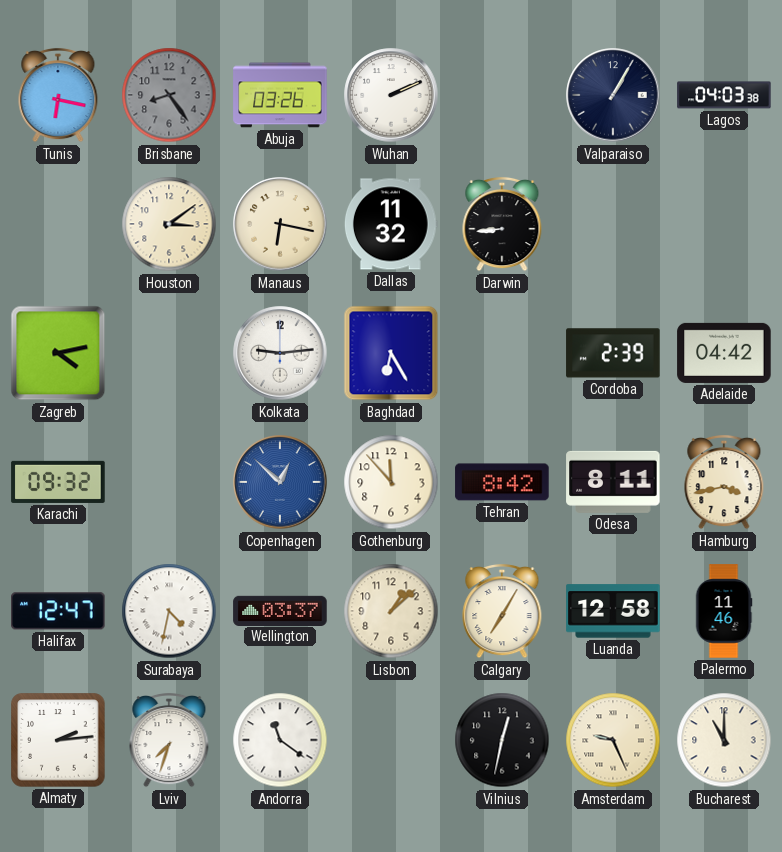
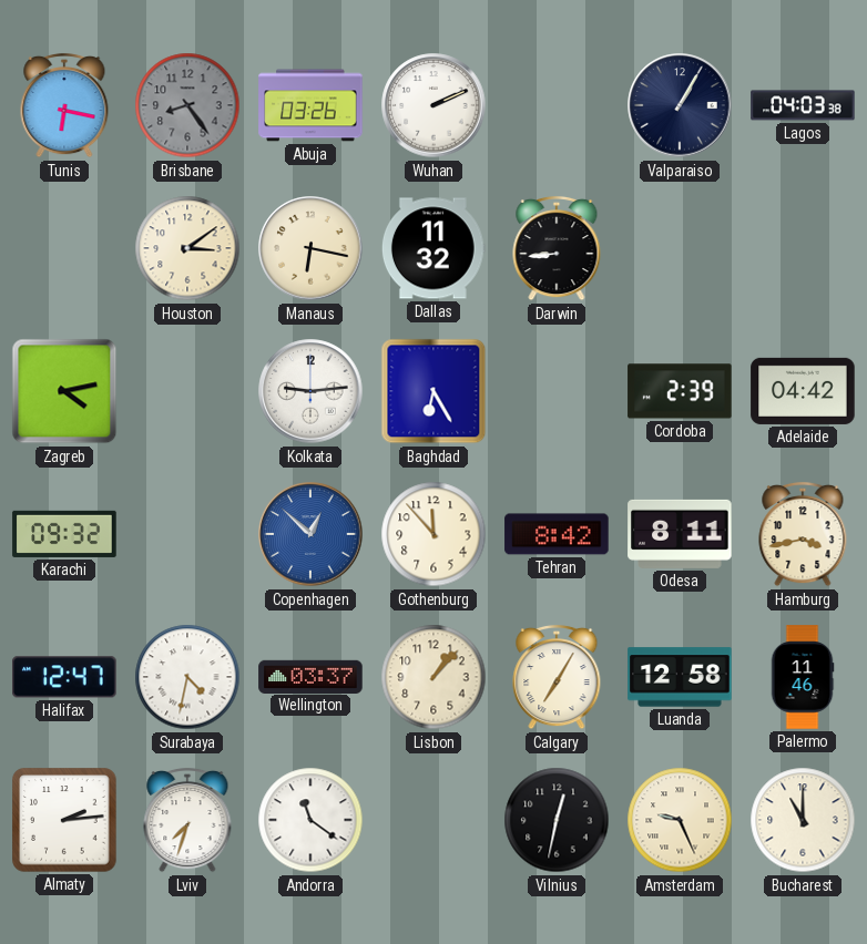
Lisbon: 1:08 -> 1:07 (433, 677)
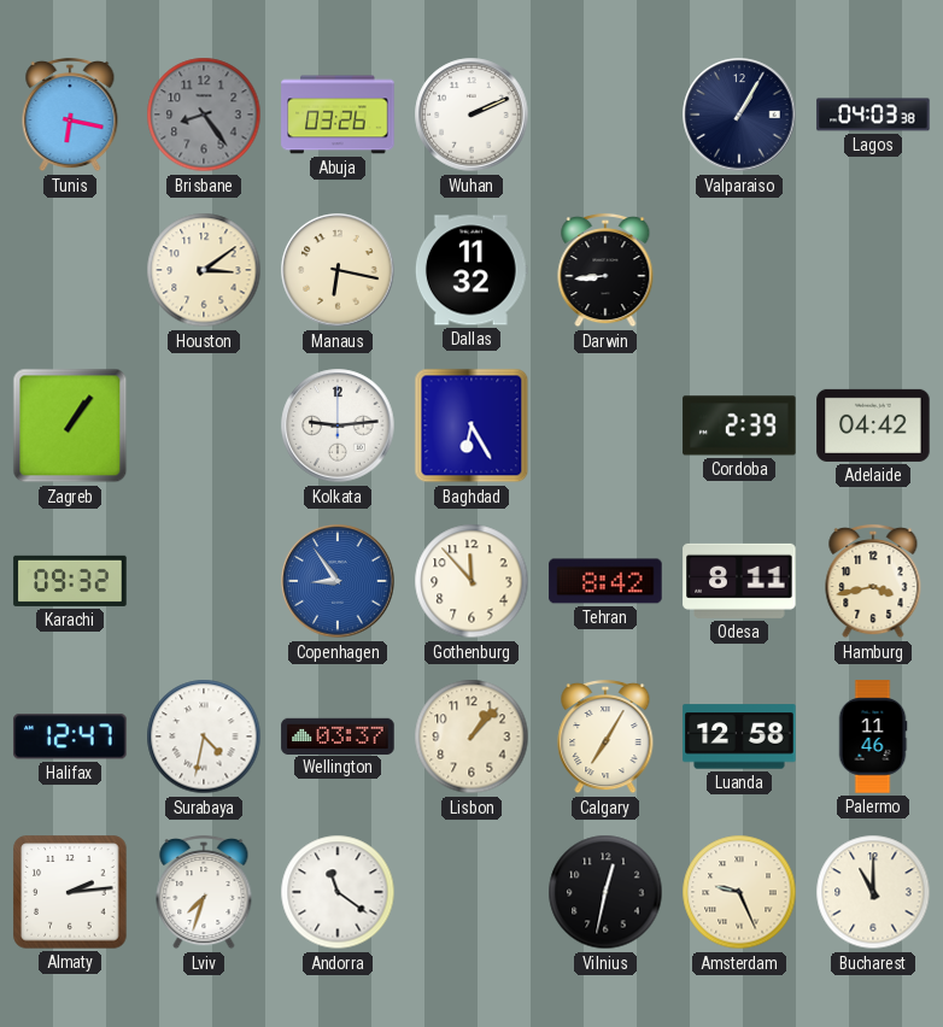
Zagreb: 4:13 -> 1:06 (70, 426)
Copenhagen: 12:52 -> 8:54 (338, 581)
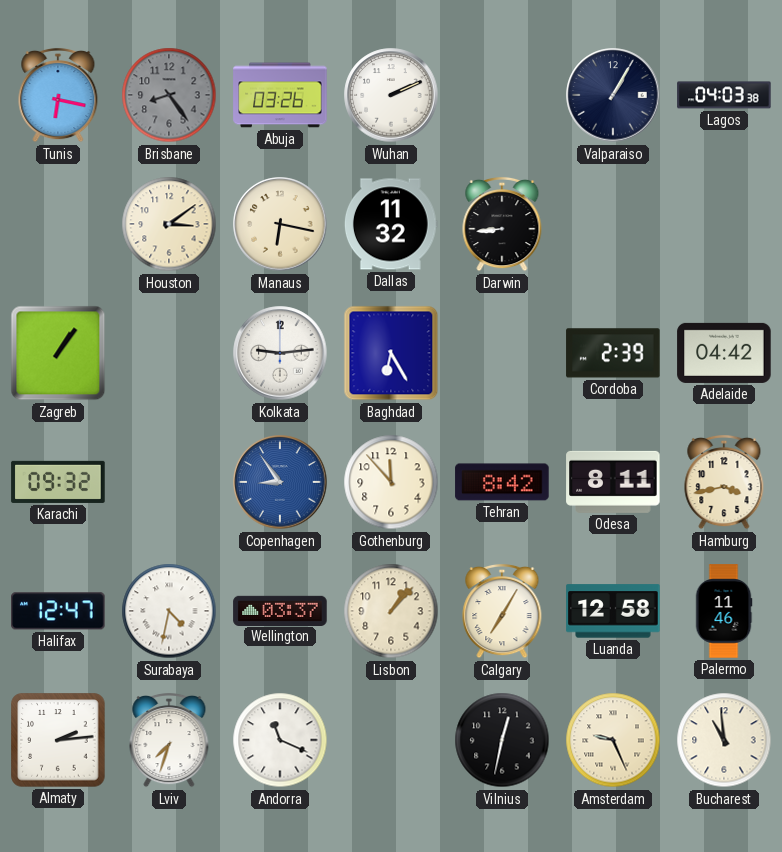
Andorra: 11:21 -> 11:19 (280, 740)
Bucharest: 11:00 -> 10:59 (724, 740)
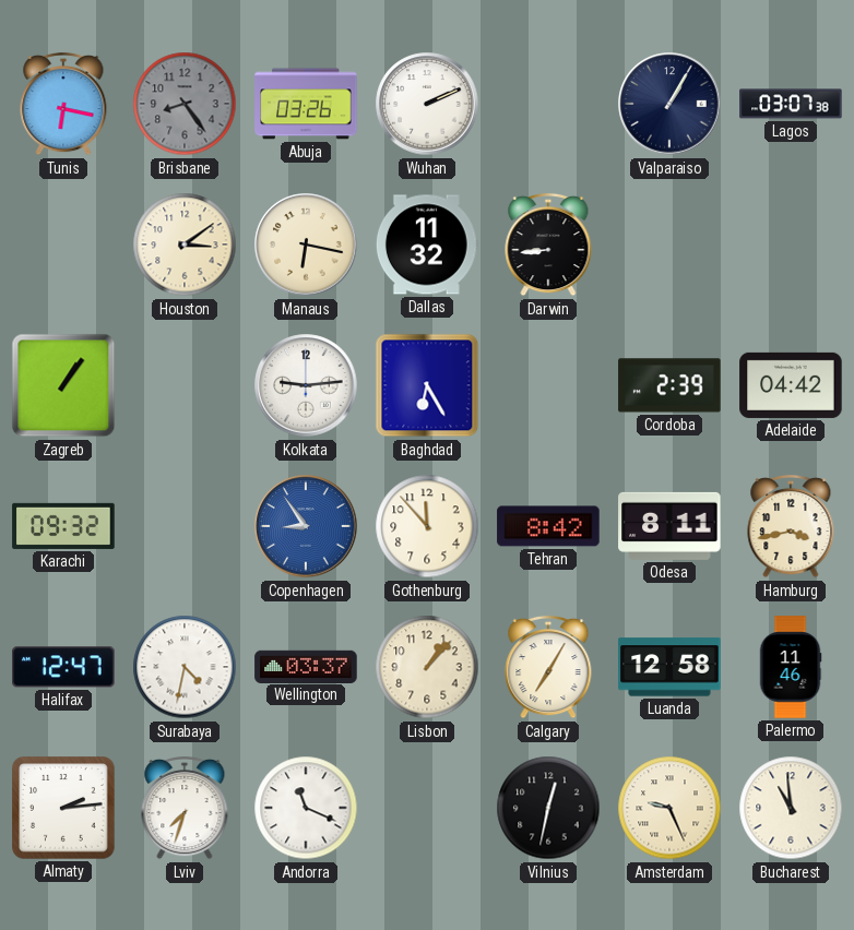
Lagos: 04:03 -> 03:07 (791, 104)
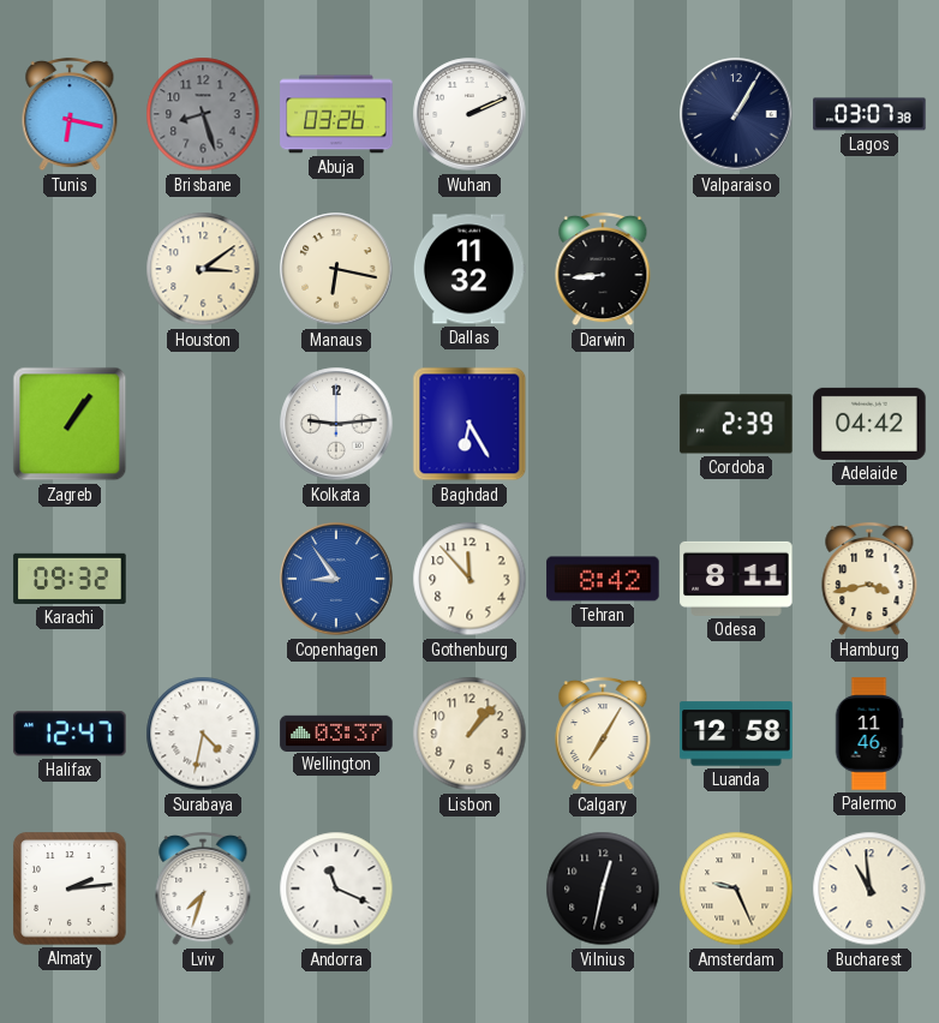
Brisbane: 8:24 -> 8:27 (203, 114)
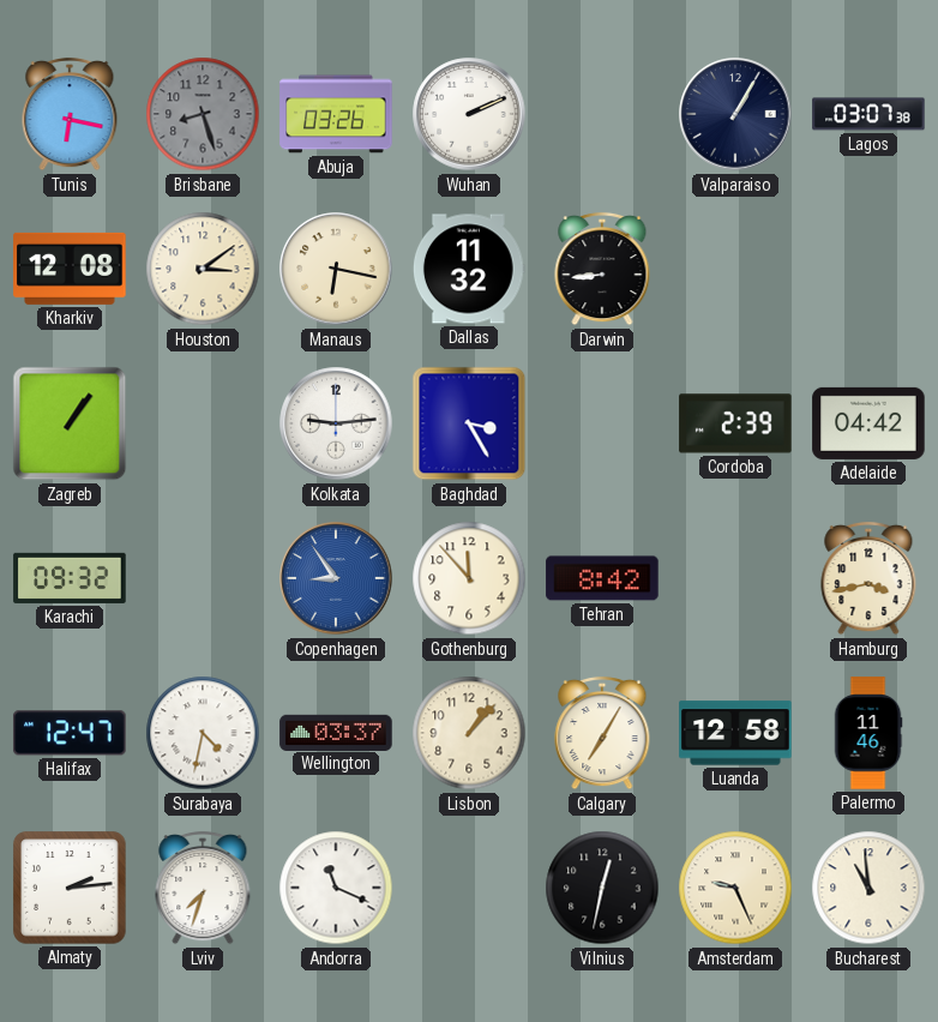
Kharkiv: none -> 12:08 (70, 269)
Baghdad: 6:25 -> 3:25 (469, 423)
Odesa: 8:11 -> none (736, 579)
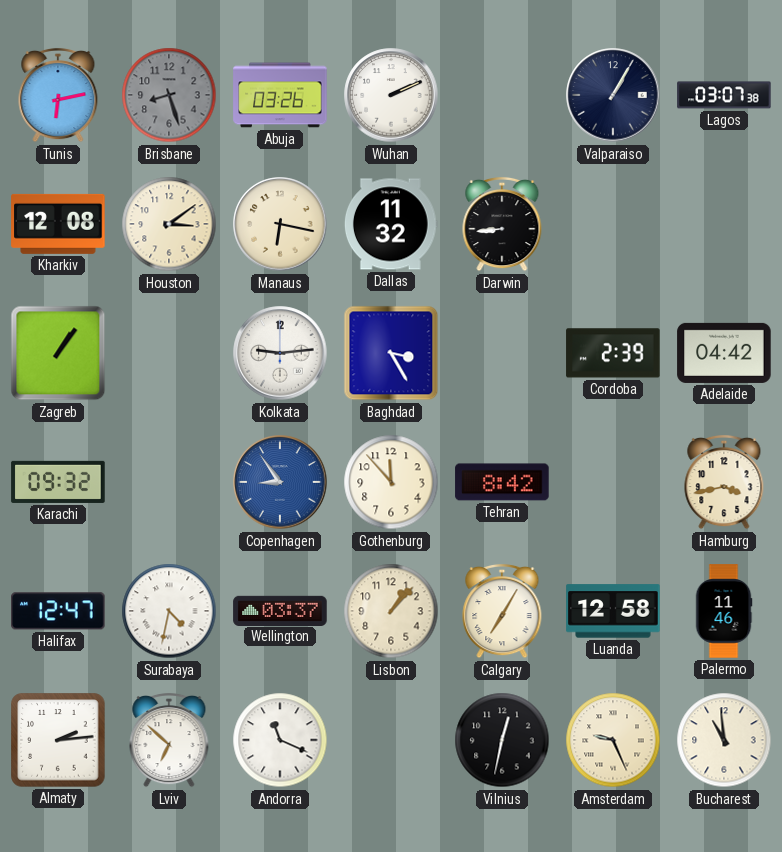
Tunis: 6:17 -> 6:13 (58, 95)
Lviv: 7:33 -> 6:52 (169, 740)
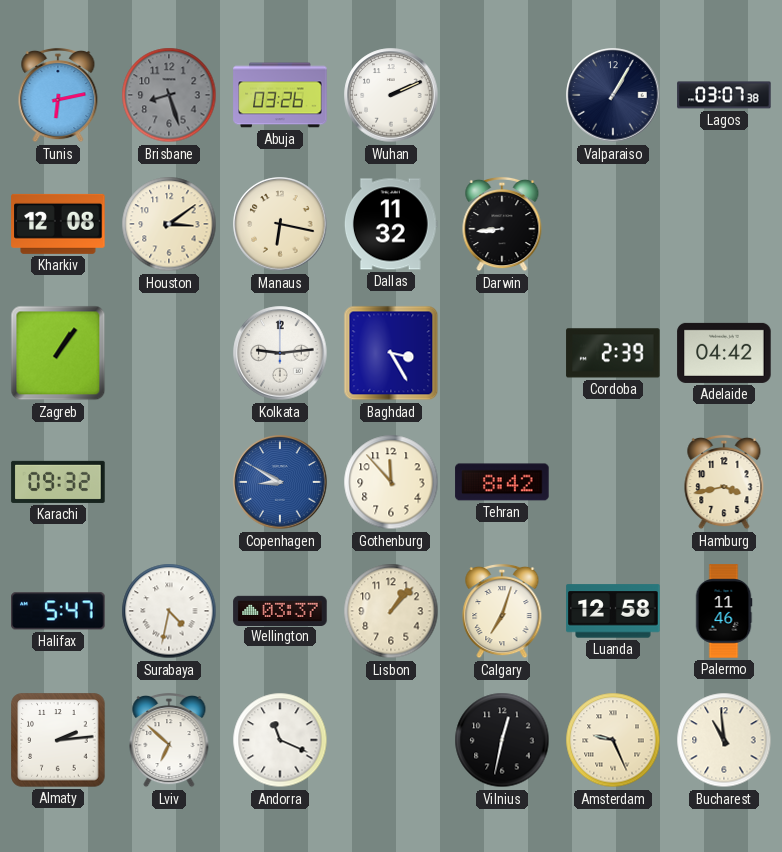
Copenhagen: 8:54 -> 8:50 (280, 482)
Halifax: 12:47 -> 5:47 (58, 611)
Calgary: 7:05 -> 7:03 (502, 611)
